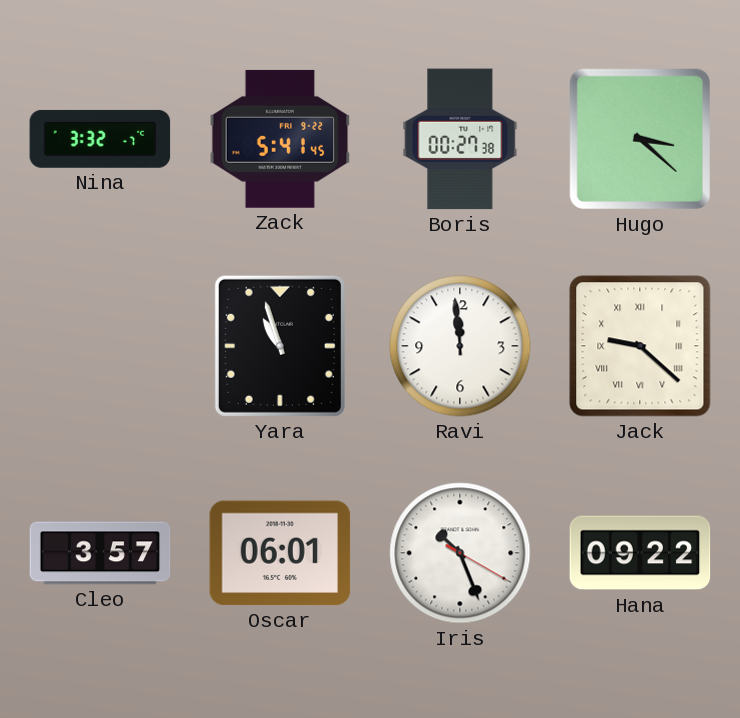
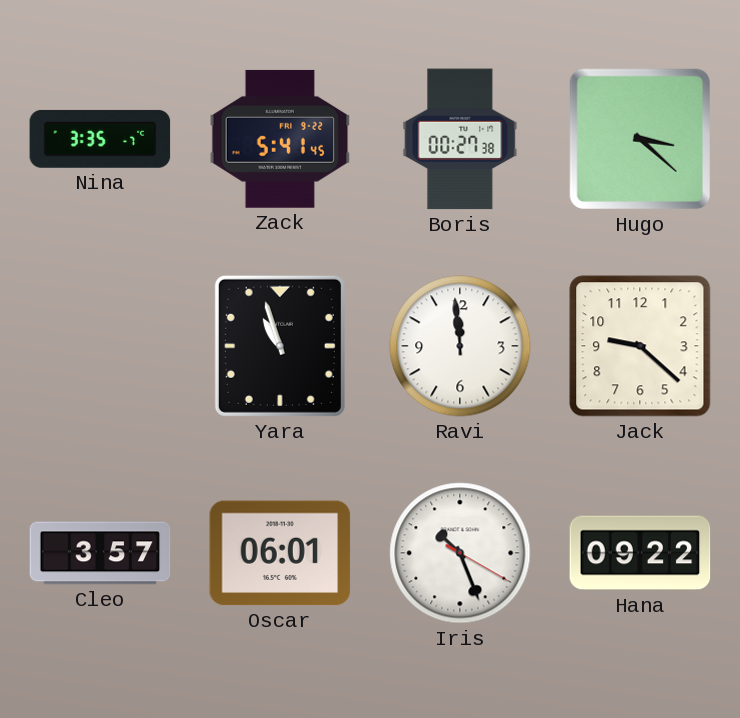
Nina: 3:32 -> 3:35 (100, 139)
Jack numerals: Roman -> Arabic (640, 346)
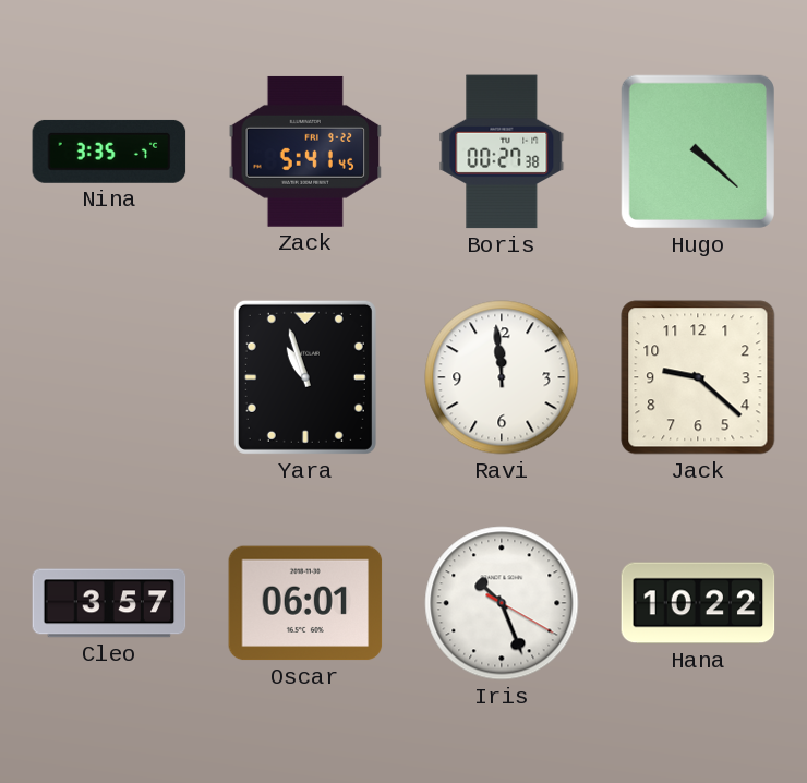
Hugo: 3:22 -> 4:22 (698, 152)
Hana: 09:22 -> 10:22 (698, 603)
